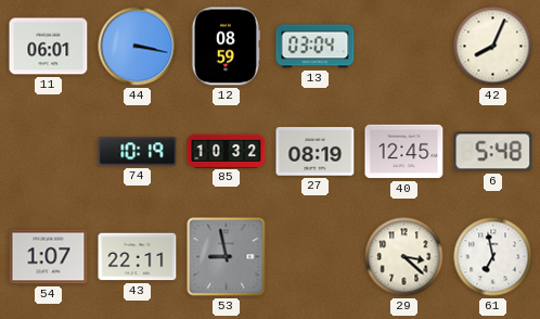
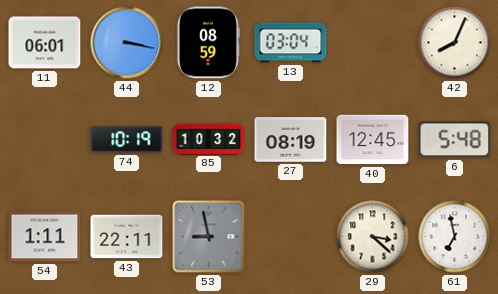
54: 1:07 -> 1:11 (45, 237)
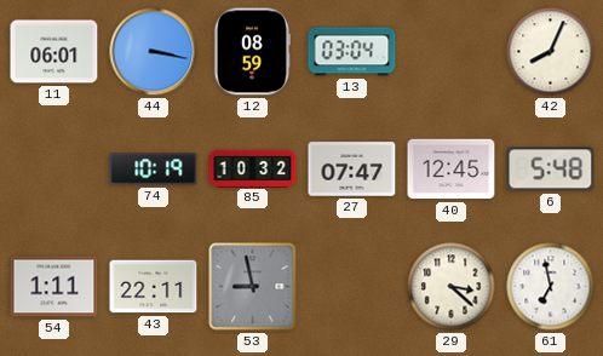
27: 08:19 -> 07:47 (352, 170)
